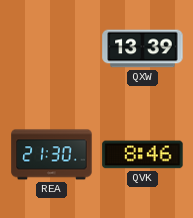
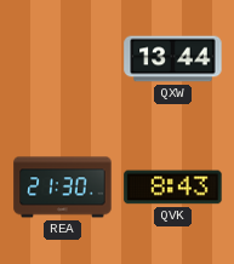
QXW: 13:39 -> 13:44 (173, 59)
QVK: 8:46 -> 8:43 (173, 188)
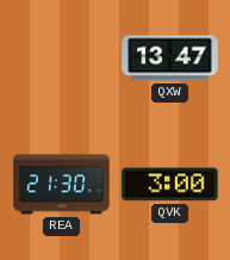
QXW: 13:44 -> 13:47 (170, 58)
QVK: 8:43 -> 3:00 (170, 185)
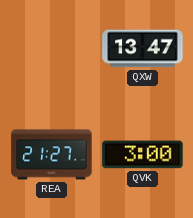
REA: 21:30 -> 21:27 (52, 155)
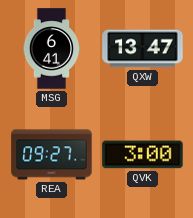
MSG: none -> 6:41 (52, 49)
REA: 21:27 -> 09:27 (52, 155)
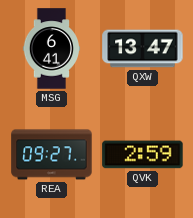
QVK: 3:00 -> 2:59 (143, 155)
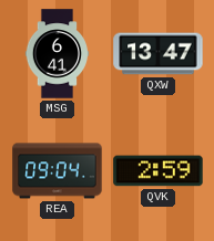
REA: 09:27 -> 09:04 (58, 171)
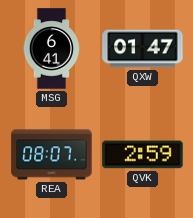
QXW: 13:47 -> 01:47 (143, 49)
REA: 09:04 -> 08:07 (52, 155)
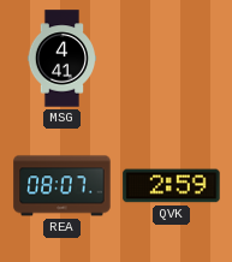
MSG: 6:41 -> 4:41 (63, 59)
QXW: 01:47 -> none (143, 49)
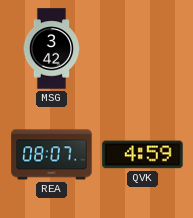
MSG: 4:41 -> 3:42 (52, 49)
QVK: 2:59 -> 4:59 (143, 155)
